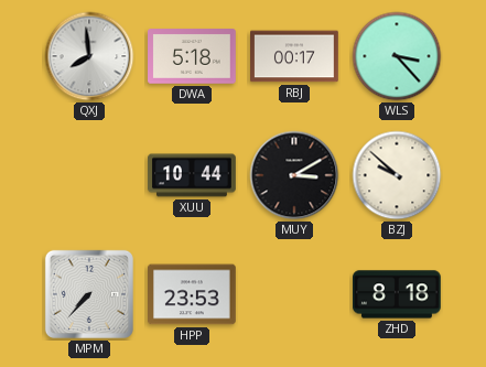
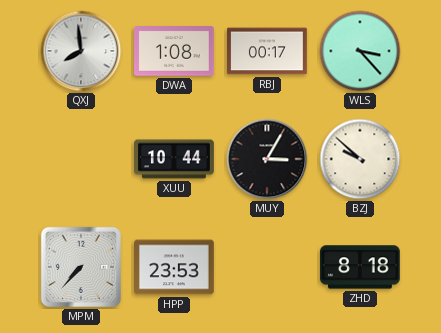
DWA: 5:18 -> 1:08 (175, 51)
MUY: 3:10 -> 3:05 (267, 159)
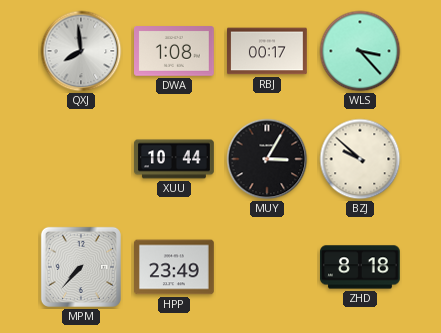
HPP: 23:53 -> 23:49 (175, 267)
